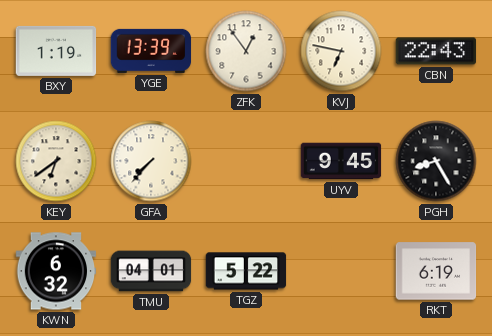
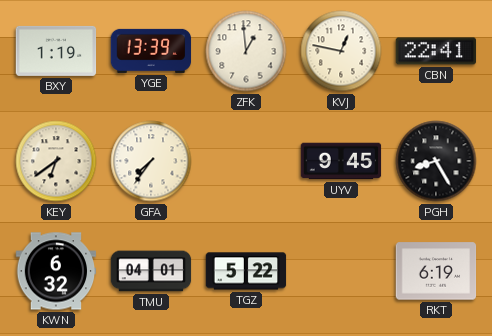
ZFK: 12:54 -> 12:59 (246, 51)
KVJ: 6:47 -> 12:47 (341, 51)
CBN: 22:43 -> 22:41 (436, 51)
GFA: 7:37 -> 7:36 (151, 161)
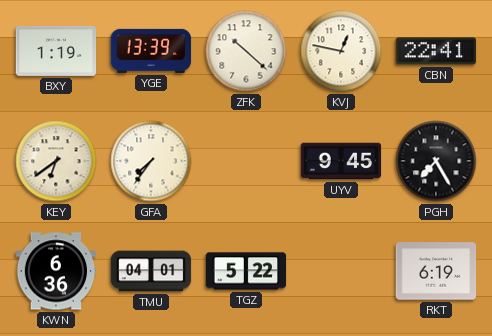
ZFK: 12:59 -> 10:22 (246, 51)
PGH: 8:25 -> 7:25 (436, 161)
KWN: 6:32 -> 6:36 (56, 271)
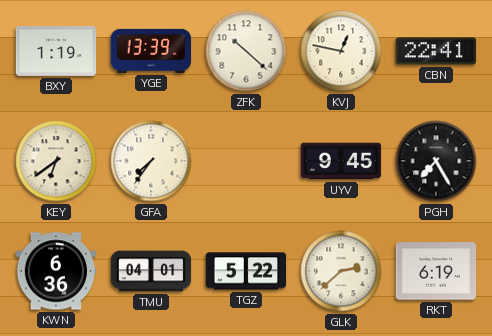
GLK: none -> 2:38 (341, 271)
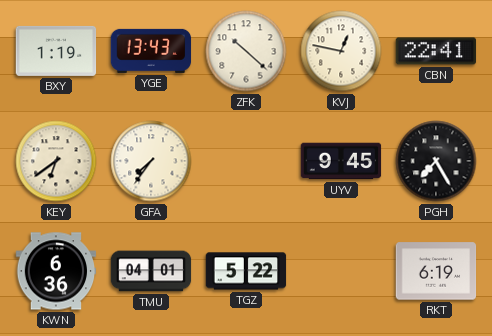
YGE: 13:39 -> 13:43 (151, 51)
GLK: 2:38 -> none (341, 271)
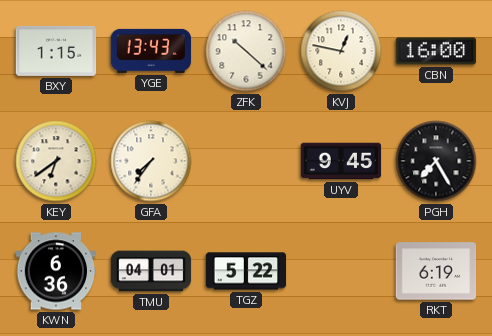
BXY: 1:19 -> 1:15 (56, 51)
CBN: 22:41 -> 16:00 (436, 51)
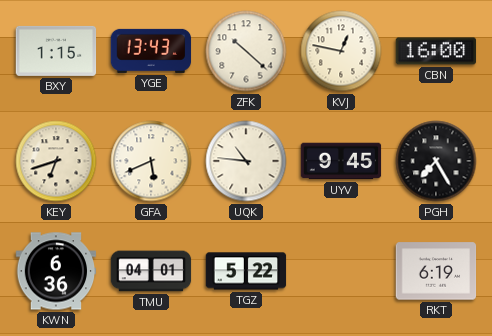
KEY: 6:39 -> 6:42 (56, 161)
GFA: 7:36 -> 5:41 (151, 161)
UQK: none -> 10:46 (246, 161)
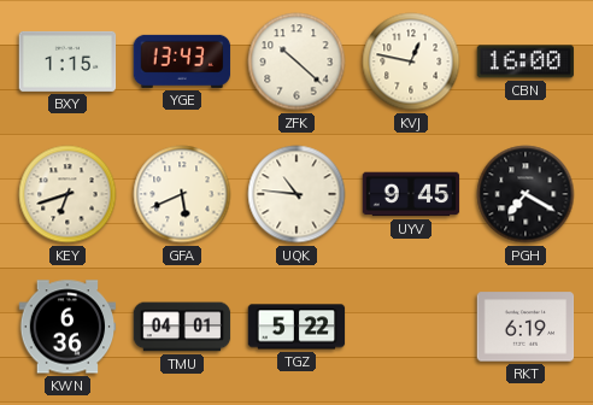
PGH: 7:25 -> 7:20 (526, 194)
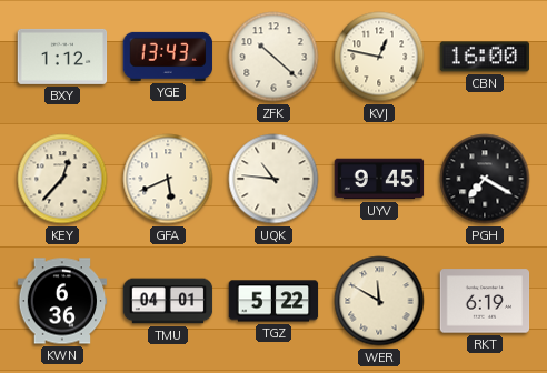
BXY: 1:15 -> 1:12 (62, 57)
KEY: 6:42 -> 12:37 (62, 179)
WER: none -> 11:50 (379, 301)
